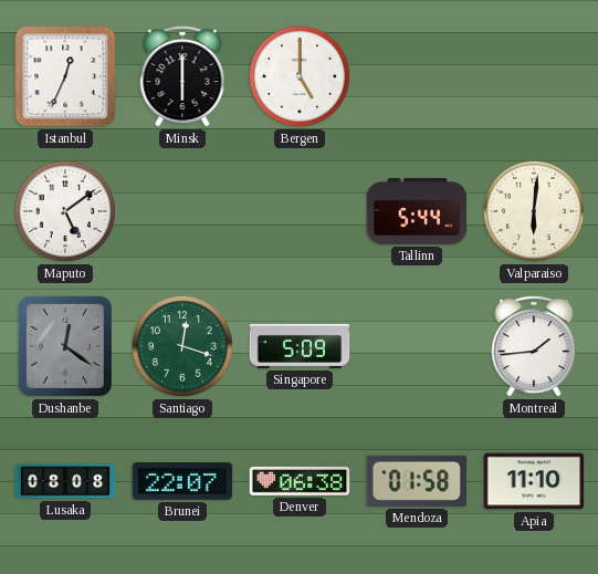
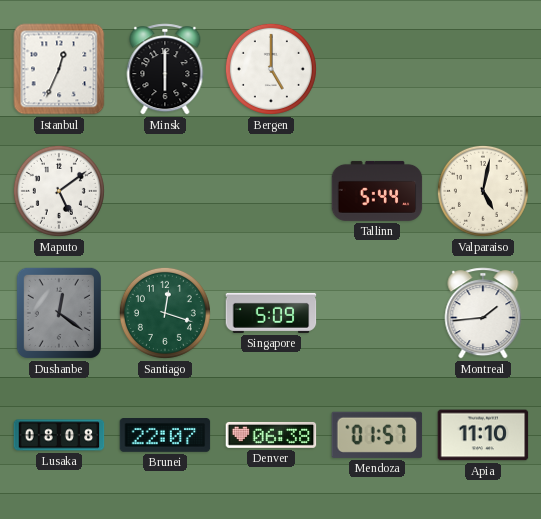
Valparaiso: 6:01 -> 5:02 (483, 191)
Mendoza: 01:58 -> 01:57 (377, 435)
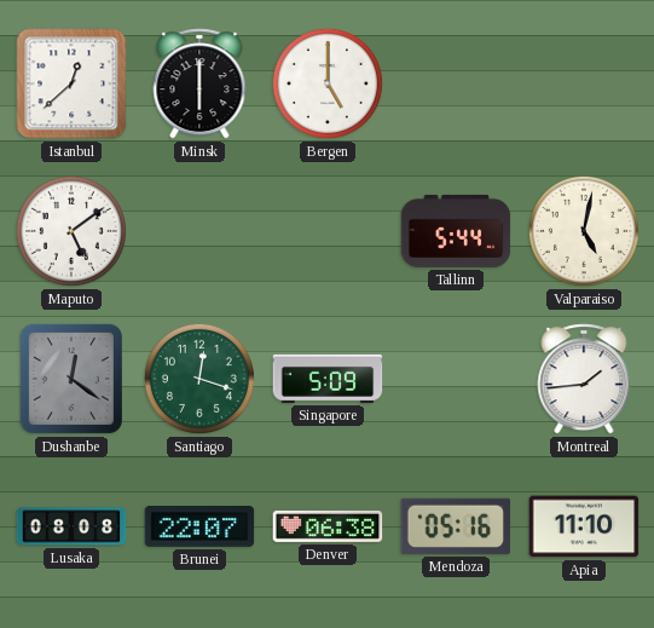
Istanbul: 12:34 -> 12:38 (71, 83)
Mendoza: 01:57 -> 05:16 (456, 526)
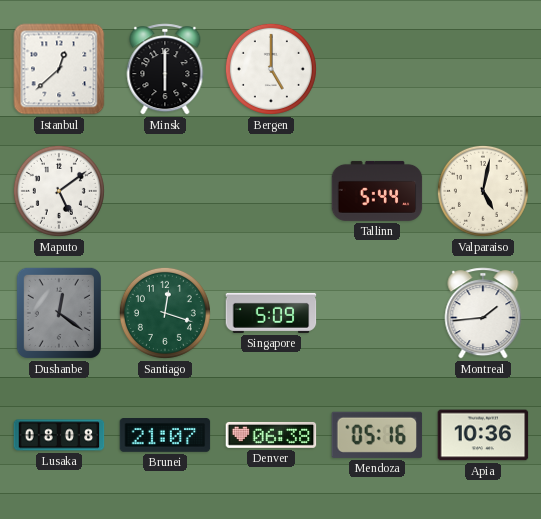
Brunei: 22:07 -> 21:07 (165, 436)
Apia: 11:10 -> 10:36 (483, 435)
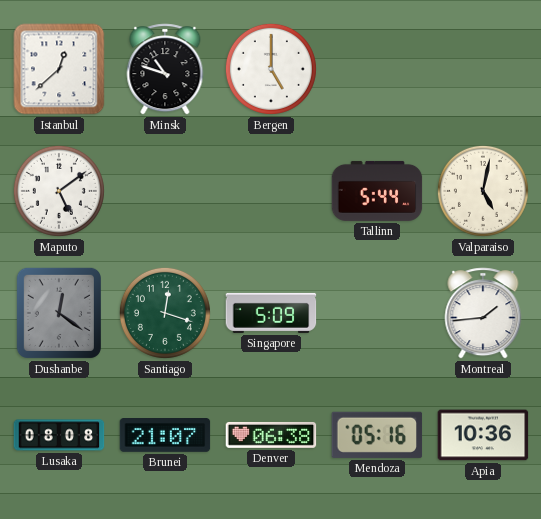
Minsk: 6:00 -> 10:48 (165, 69)
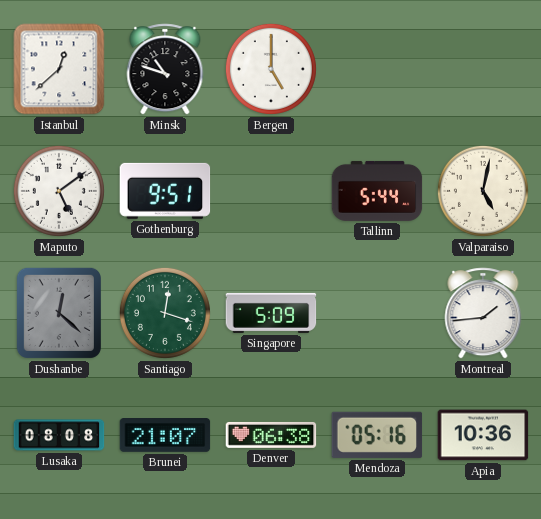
Gothenburg: none -> 9:51 (165, 191)
Dushanbe: 12:21 -> 12:22 (59, 313)
